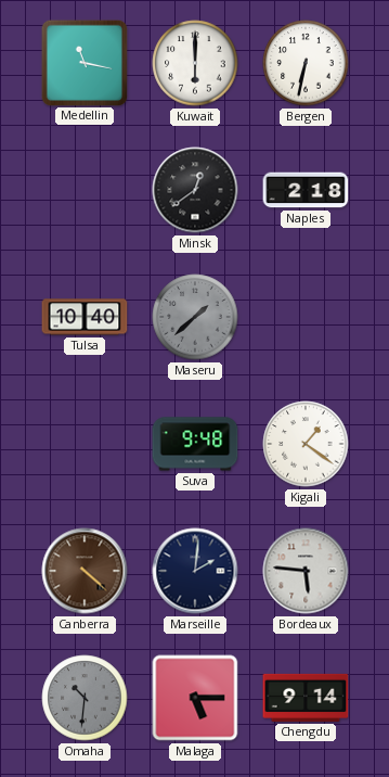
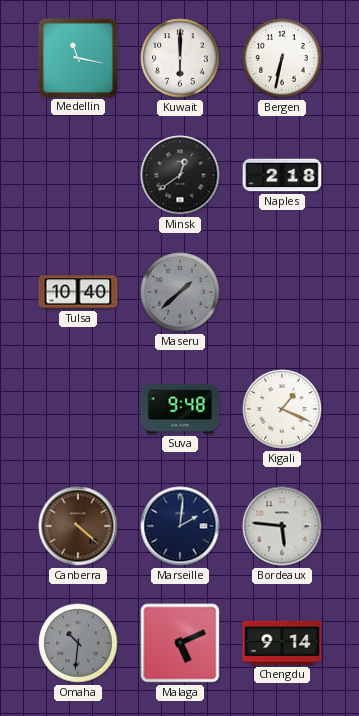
Kigali: 1:21 -> 1:19 (282, 409)
Malaga: 5:15 -> 5:11 (180, 643)
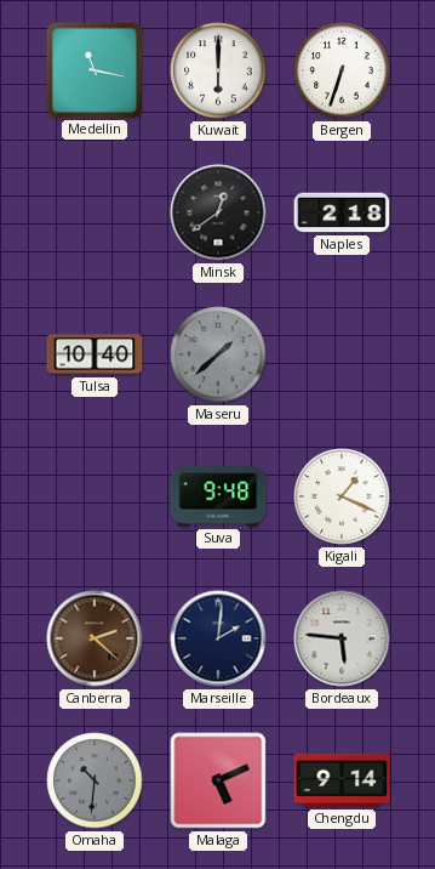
Bergen: 6:32 -> 6:33 (342, 70)
Canberra: 4:22 -> 2:22 (95, 638)
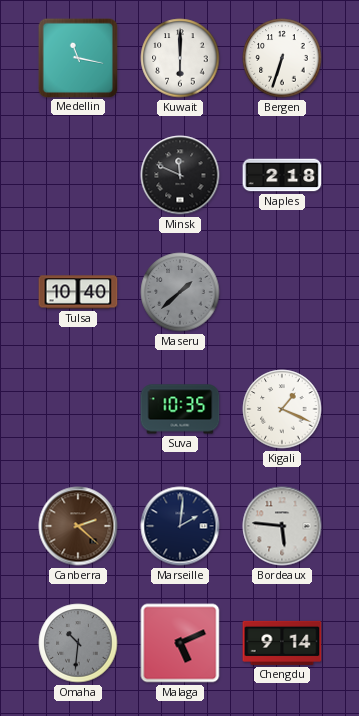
Minsk: 12:39 -> 11:49 (180, 175)
Suva: 9:48 -> 10:35 (180, 409)
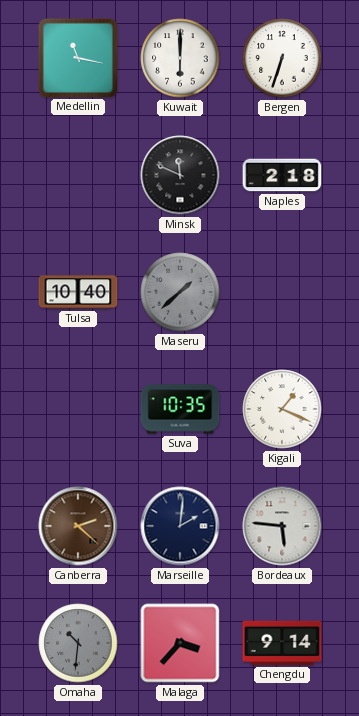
Malaga: 5:11 -> 3:37 (180, 643)
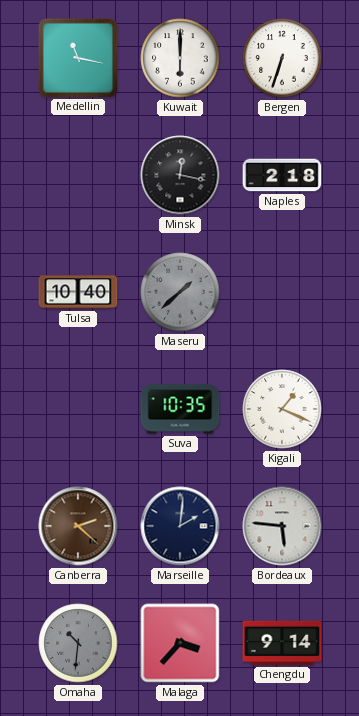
Minsk: 11:49 -> 12:17 (180, 175)
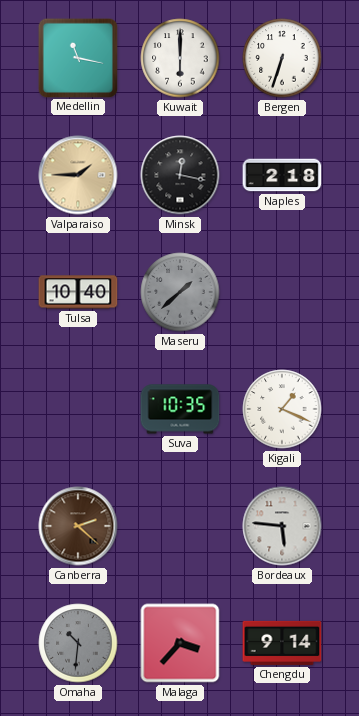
Valparaiso: none -> 1:45 (78, 175)
Marseille: 2:01 -> none (180, 526)
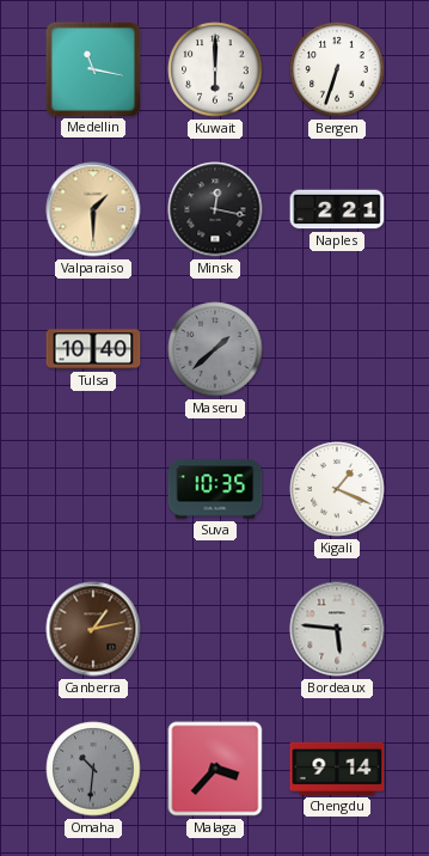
Valparaiso: 1:45 -> 1:30 (93, 209)
Naples: 2:18 -> 2:21 (337, 209)
Canberra: 2:22 -> 1:13 (93, 629)
